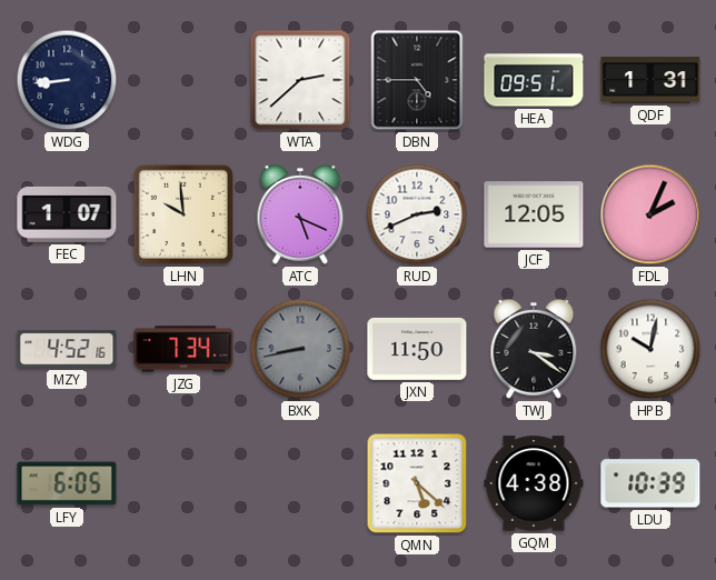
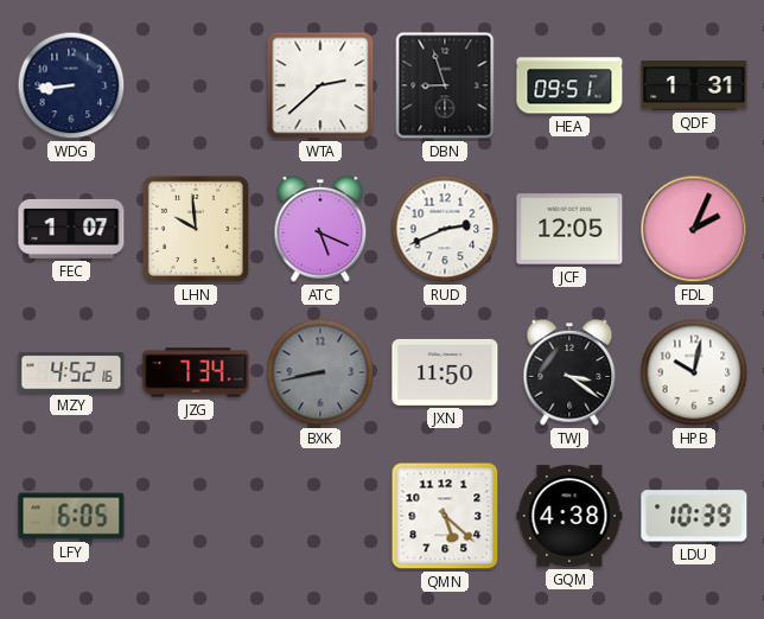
DBN: 4:45 -> 8:57 (445, 85)
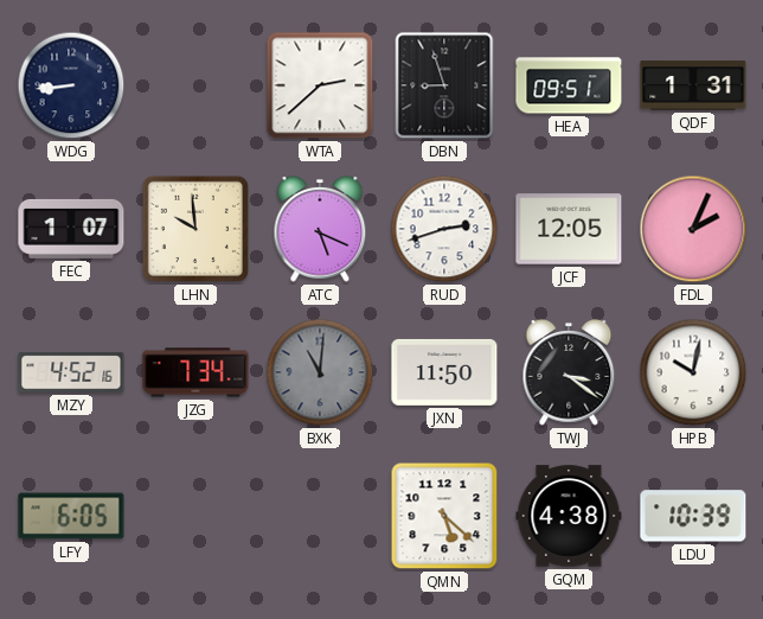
RUD: 2:41 -> 2:42 (444, 229)
BXK: 8:43 -> 11:01 (320, 372)
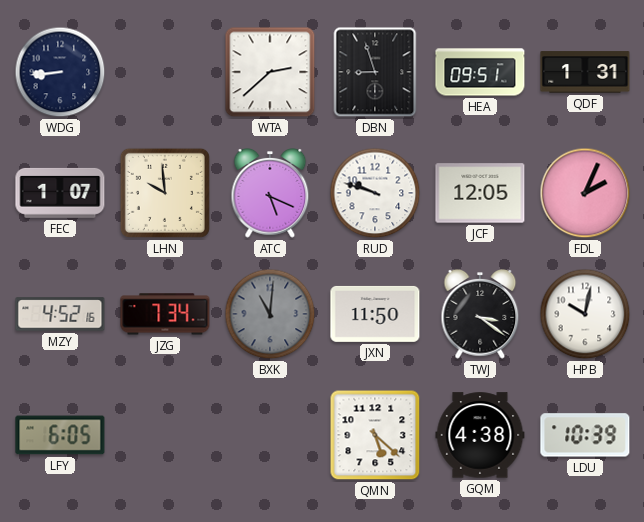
RUD: 2:42 -> 9:48 (375, 193)
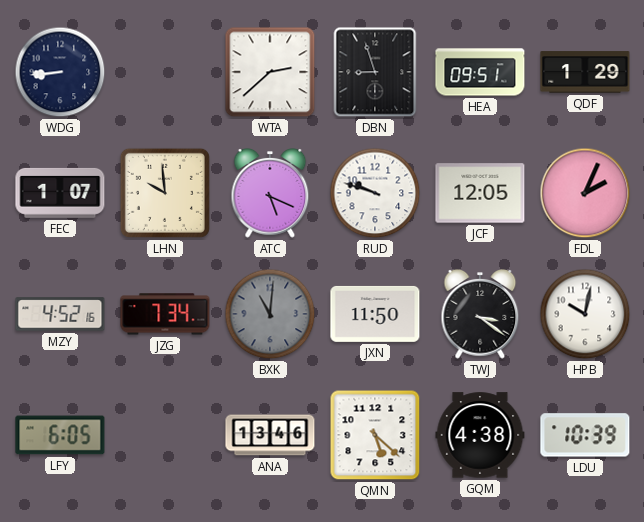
QDF: 1:31 -> 1:29 (585, 72)
ANA: none -> 13:46 (270, 435)
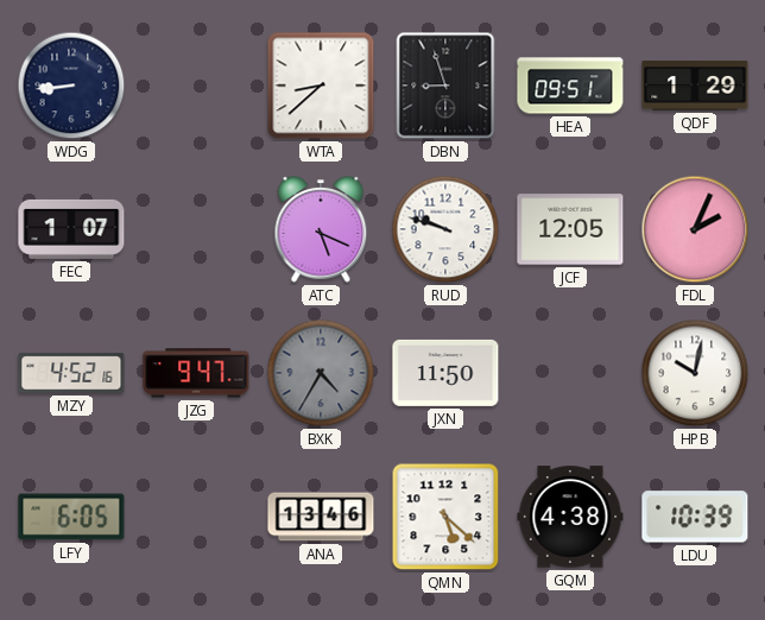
WTA: 2:38 -> 8:38 (321, 86)
LHN: 9:59 -> none (165, 193)
JZG: 7:34 -> 9:47 (196, 373)
BXK: 11:01 -> 4:35 (321, 373)
TWJ: 3:21 -> none (480, 315)
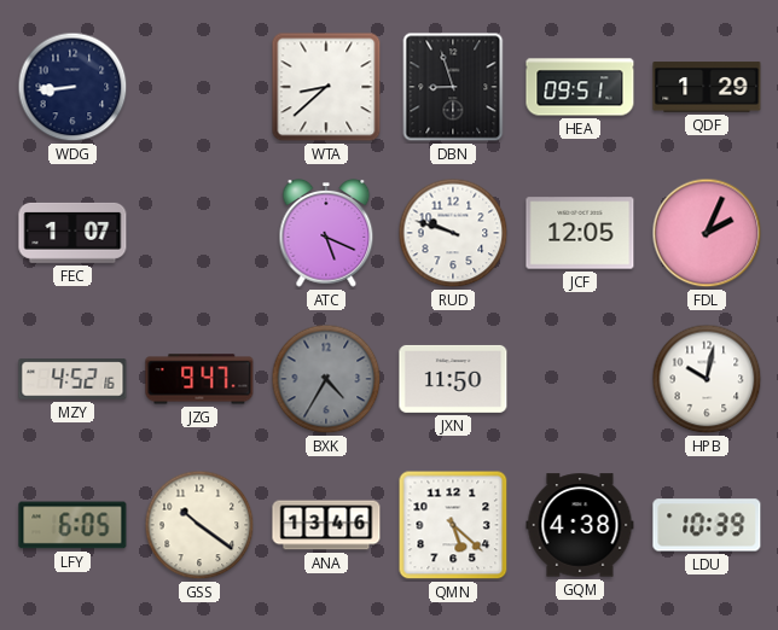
GSS: none -> 10:21 (199, 525)
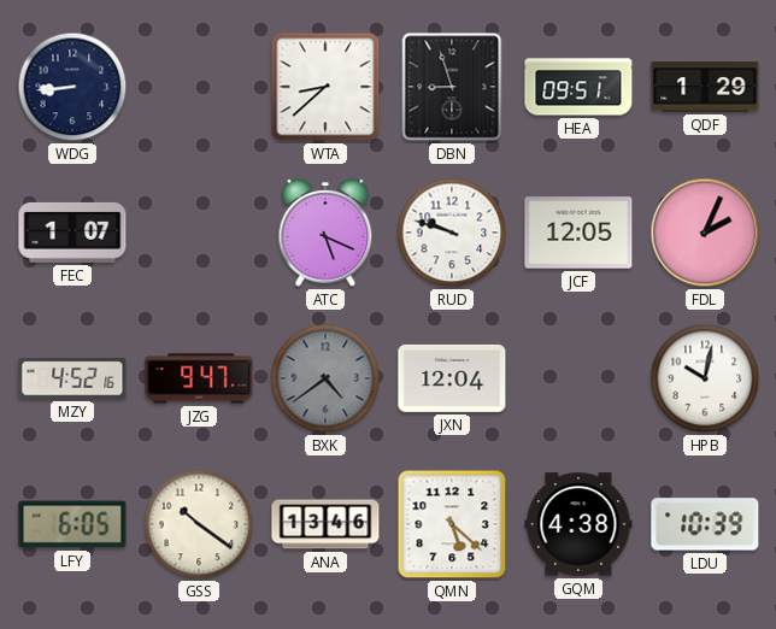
BXK: 4:35 -> 4:39 (325, 378)
JXN: 11:50 -> 12:04 (452, 378)
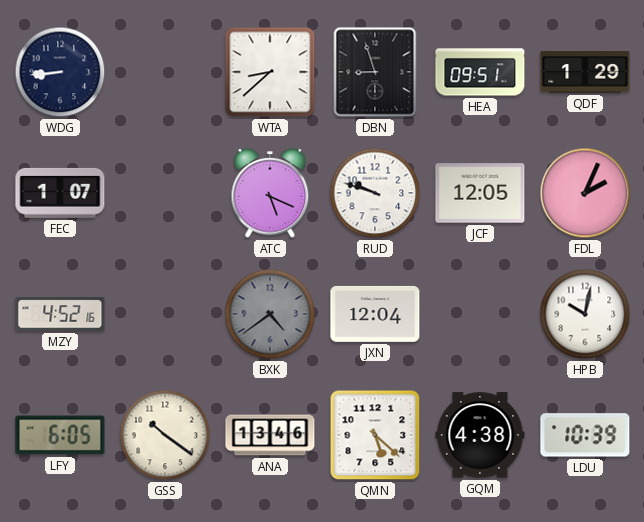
JZG: 9:47 -> none (199, 378)
